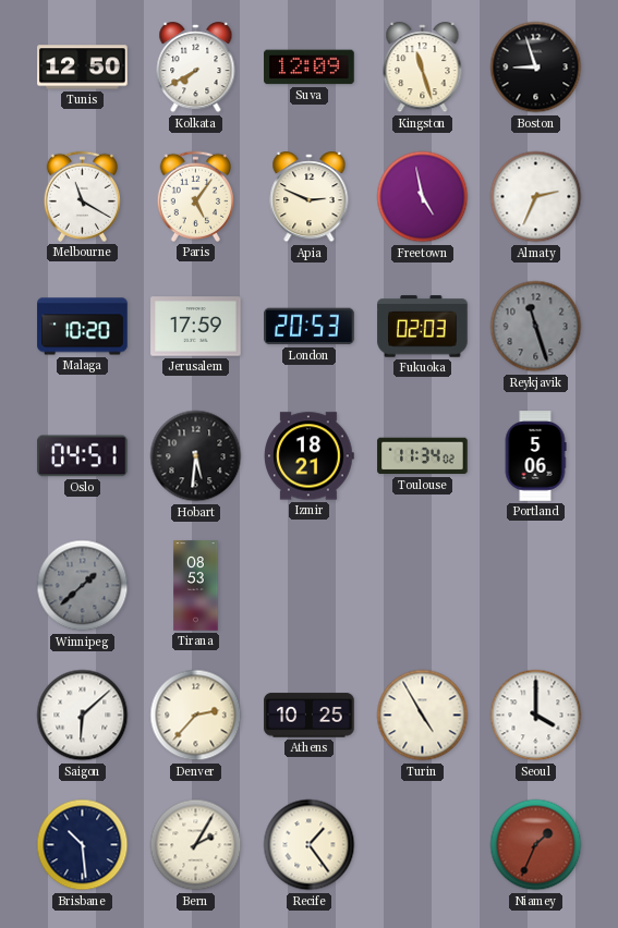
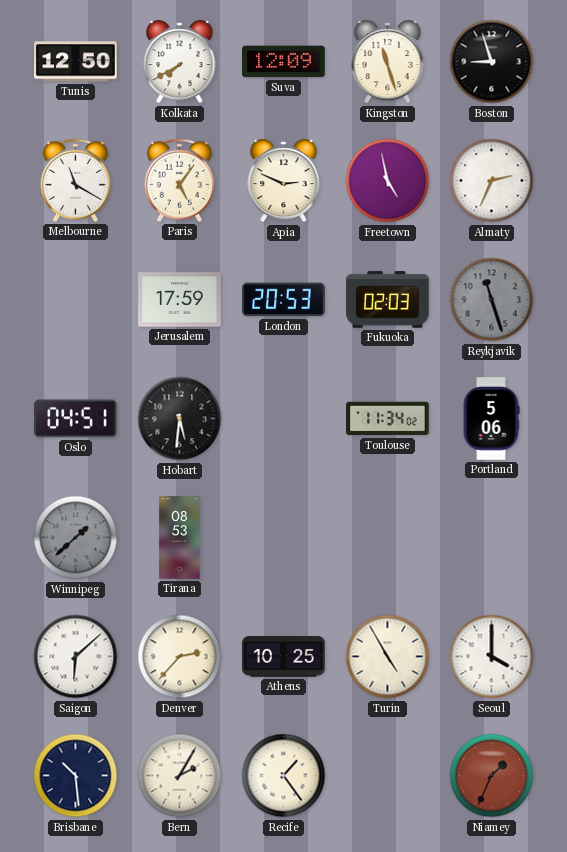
Malaga: 10:20 -> none (83, 327)
Izmir: 18:21 -> none (310, 456)
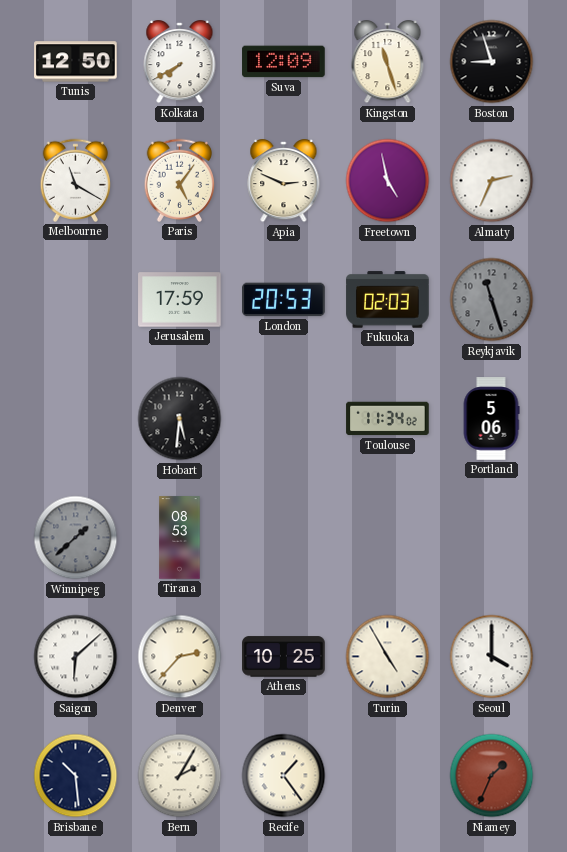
Oslo: 04:51 -> none (76, 419)
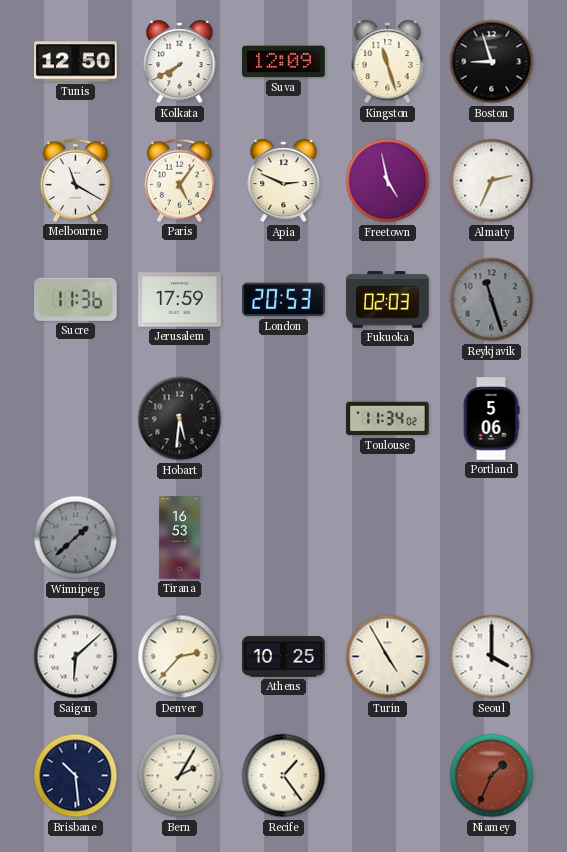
Sucre: none -> 11:36 (76, 299)
Tirana: 08:53 -> 16:53 (180, 538)
